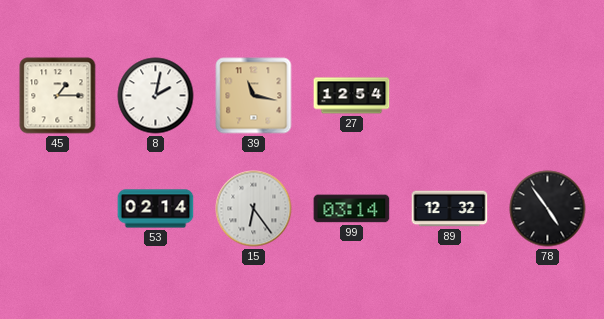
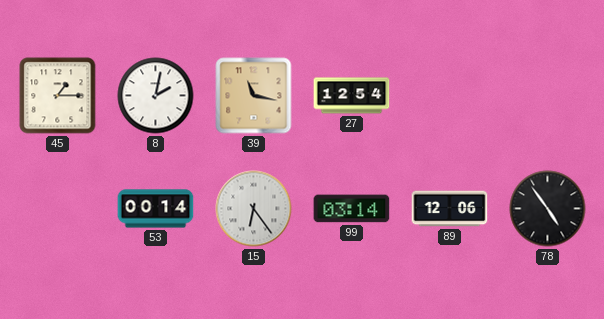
53: 02:14 -> 00:14 (156, 209)
89: 12:32 -> 12:06 (450, 209)
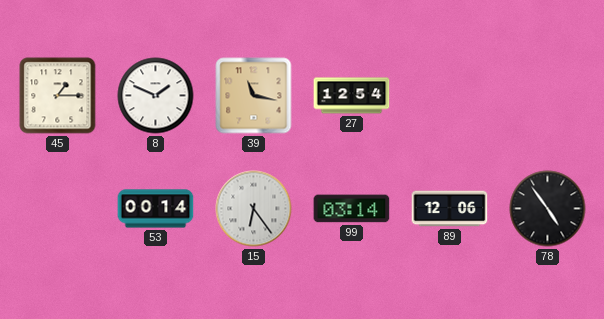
8: 2:02 -> 1:49 (156, 96)
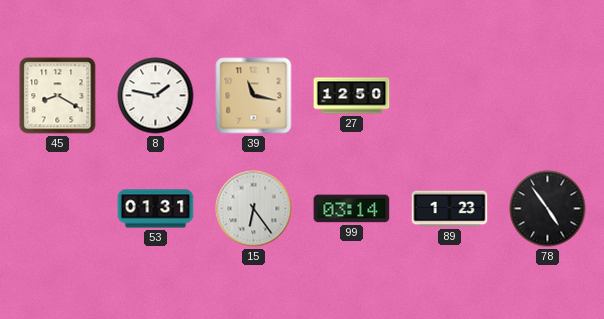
45: 1:15 -> 8:20 (58, 96)
8: 1:49 -> 1:47 (156, 96)
27: 12:54 -> 12:50 (352, 96)
53: 00:14 -> 01:31 (156, 209)
89: 12:06 -> 1:23 (450, 209)
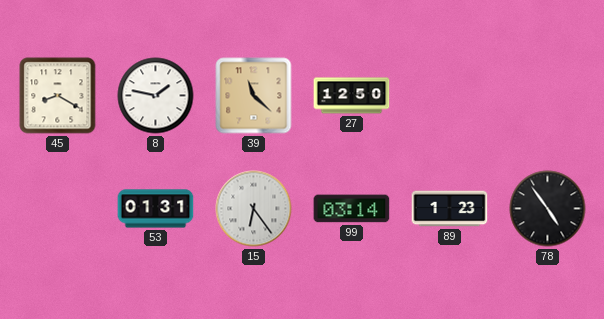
39: 11:17 -> 11:22 (254, 96)
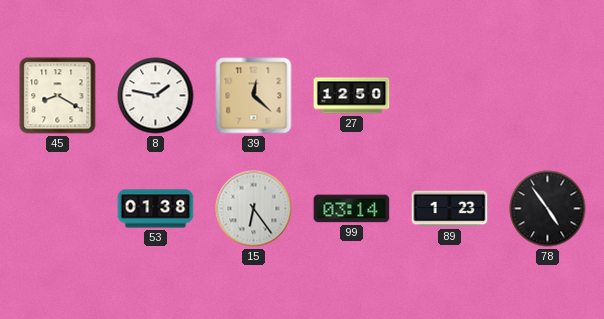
39: 11:22 -> 12:22 (254, 96)
53: 01:31 -> 01:38 (156, 209)
